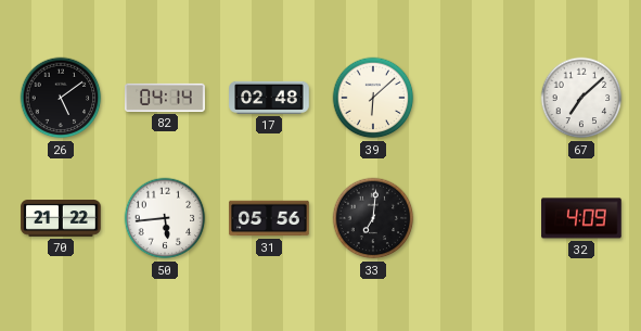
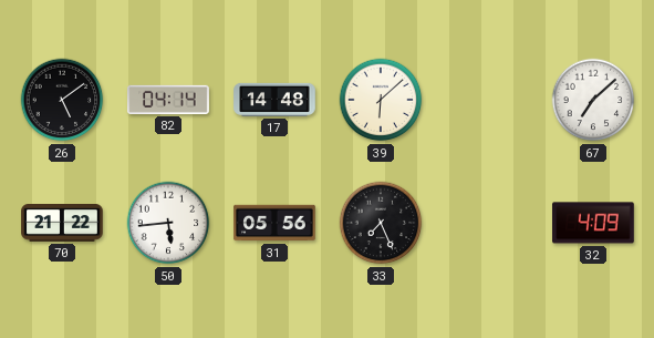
17: 02:48 -> 14:48 (274, 100)
33: 7:01 -> 7:26 (381, 223)
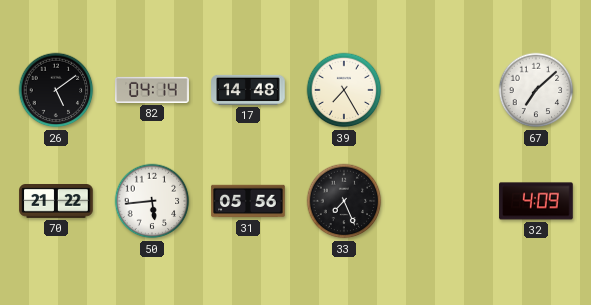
39: 6:08 -> 7:25 (344, 90)
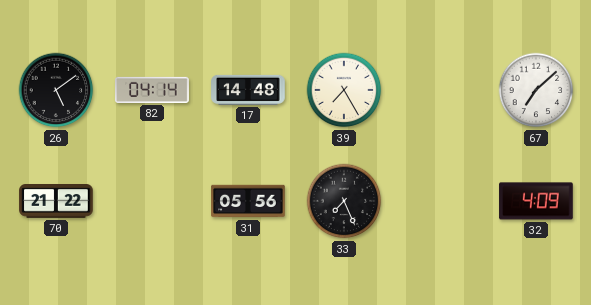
50: 5:44 -> none (152, 201)
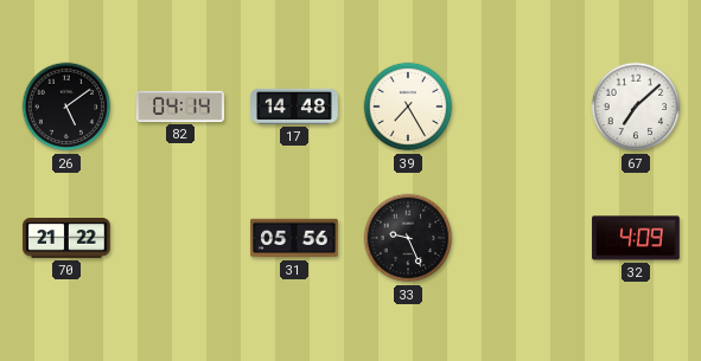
33: 7:26 -> 9:26 (408, 238)
